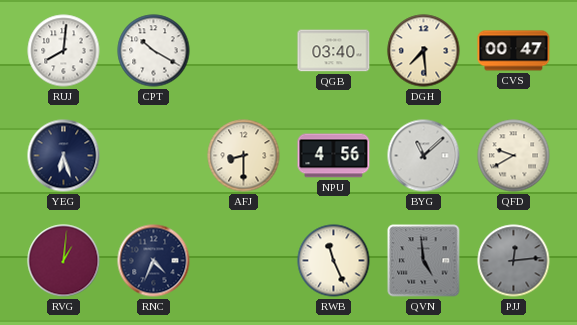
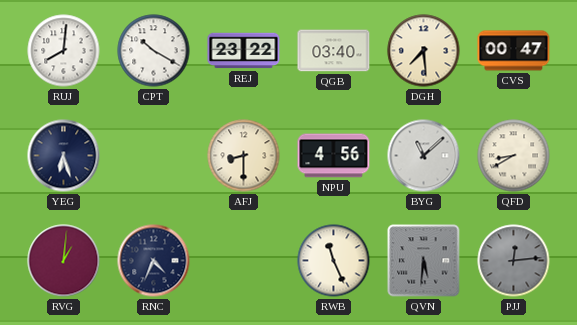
REJ: none -> 23:22 (244, 51)
QFD: 9:40 -> 8:40 (514, 156)
QVN: 4:59 -> 5:31 (424, 261)
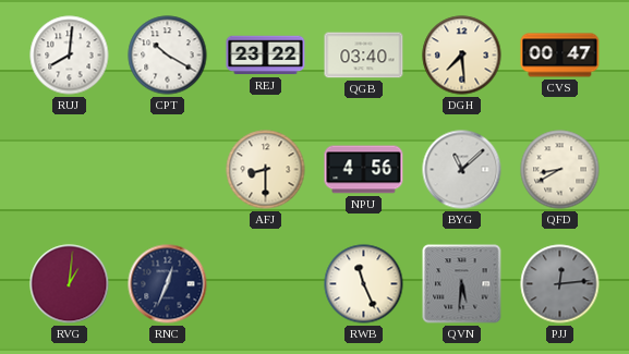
YEG: 6:27 -> none (64, 156)
RNC: 4:34 -> 12:34 (168, 284)
